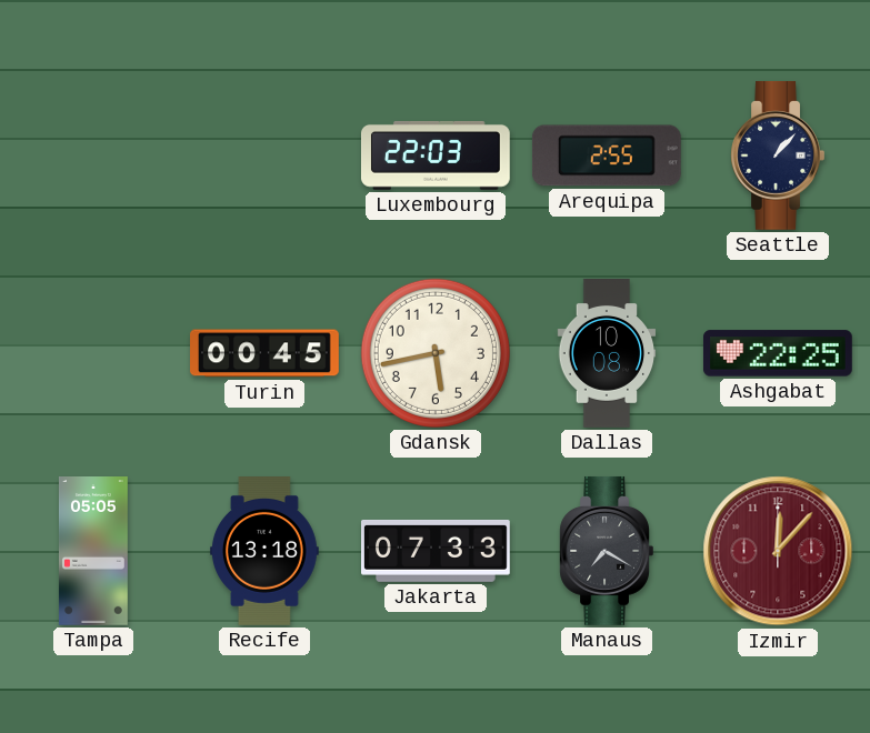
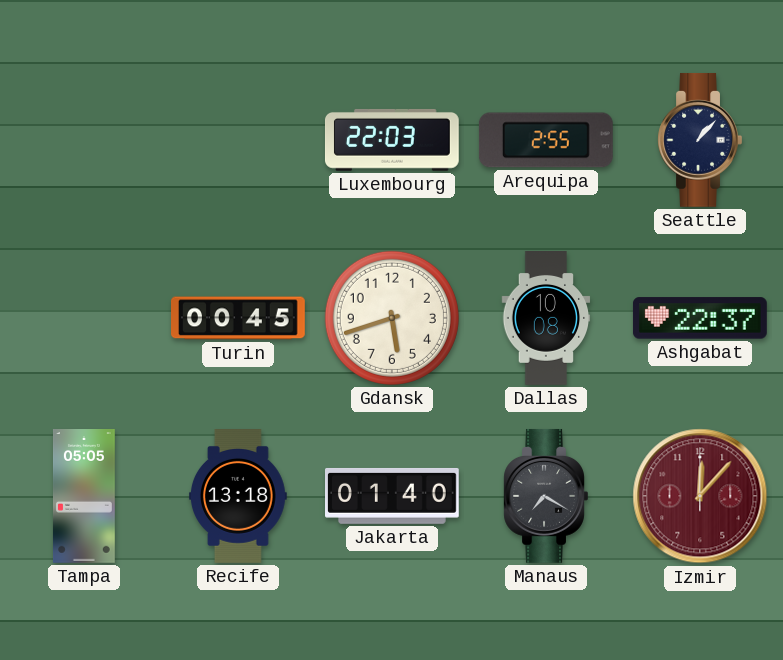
Gdansk: 5:43 -> 5:42 (392, 318)
Ashgabat: 22:25 -> 22:37 (700, 318)
Jakarta: 07:33 -> 01:40 (393, 496)
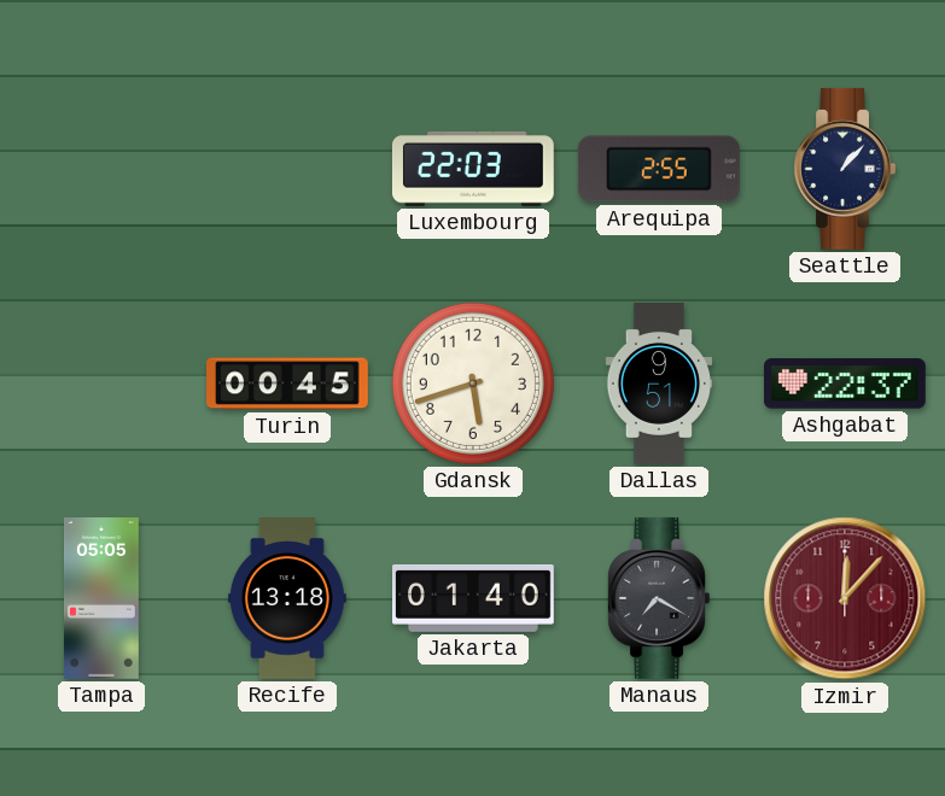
Dallas: 10:08 -> 9:51 (659, 385)
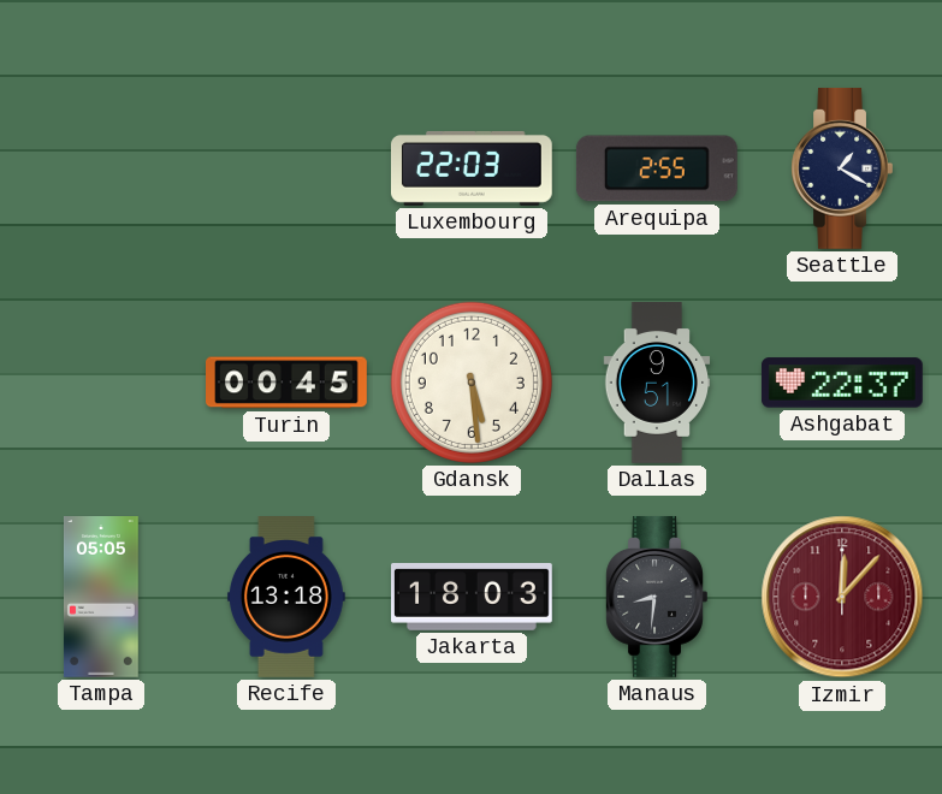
Seattle: 1:07 -> 1:20 (842, 168)
Gdansk: 5:42 -> 5:29 (472, 383)
Jakarta: 01:40 -> 18:03 (473, 597)
Manaus: 7:20 -> 8:31 (657, 597)
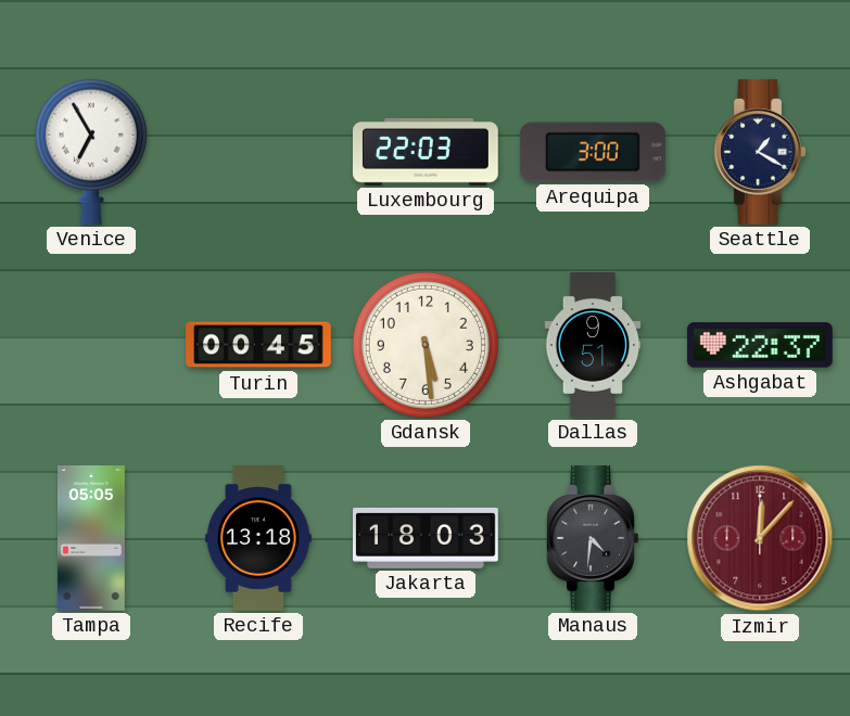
Venice: none -> 6:55 (91, 152)
Arequipa: 2:55 -> 3:00 (593, 152)
Manaus: 8:31 -> 4:31 (593, 538)
